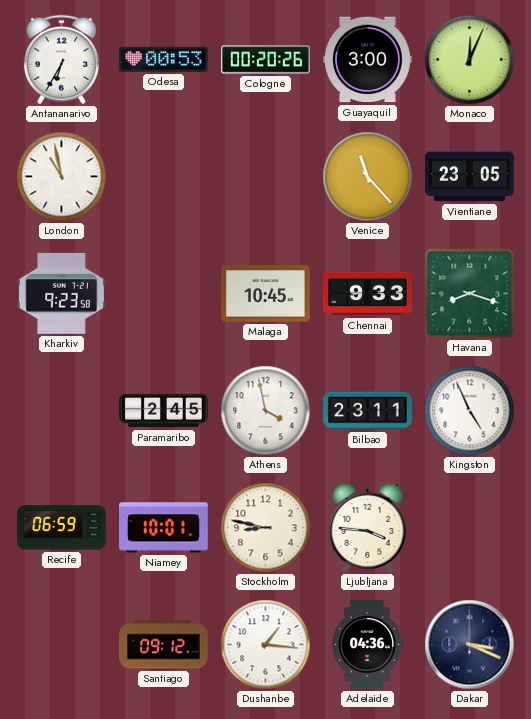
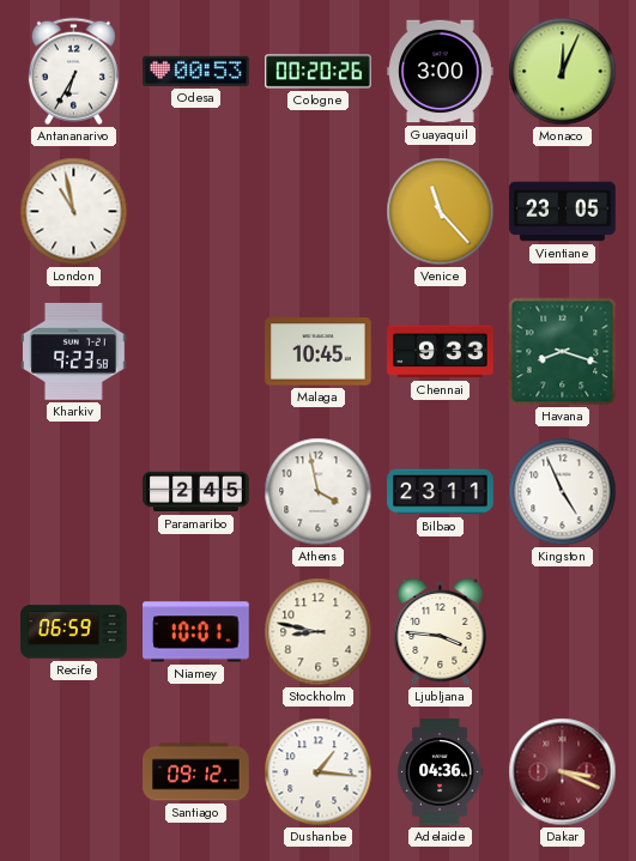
Dakar dial: navy -> burgundy (563, 772)
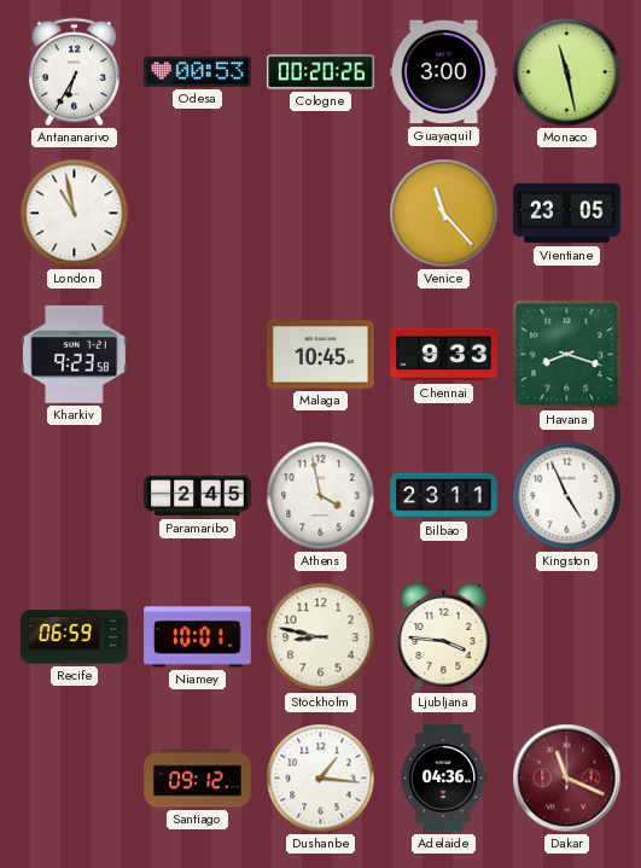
Monaco: 12:04 -> 11:28 (567, 72)
Dakar: 3:19 -> 11:19 (567, 779)
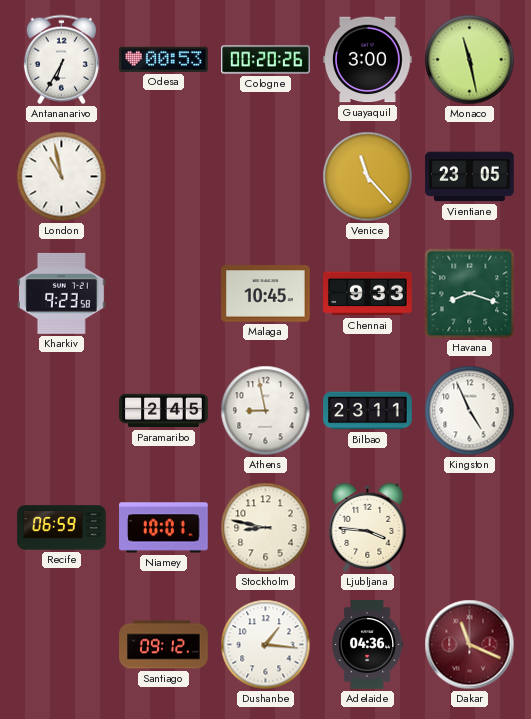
Athens: 3:58 -> 8:58 (266, 411)
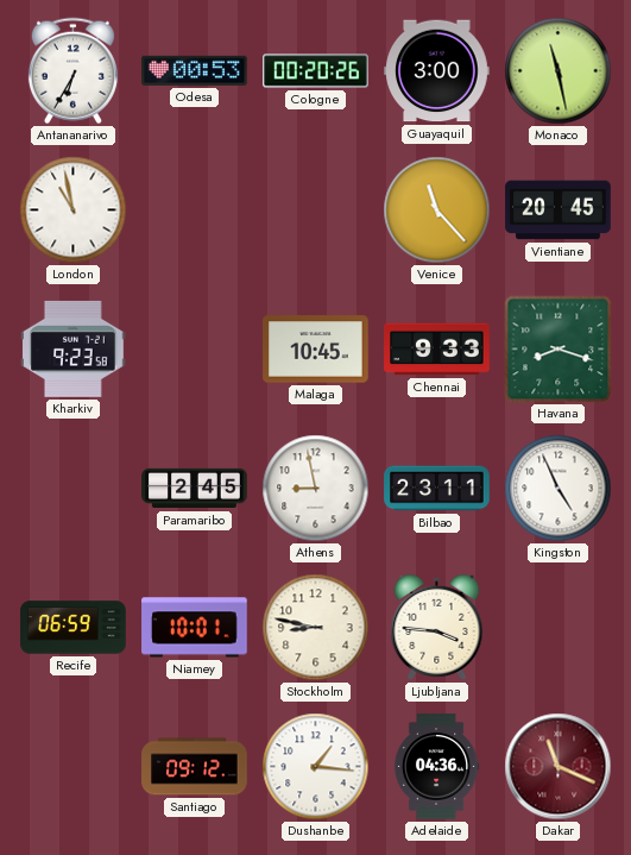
Vientiane: 23:05 -> 20:45 (559, 210)
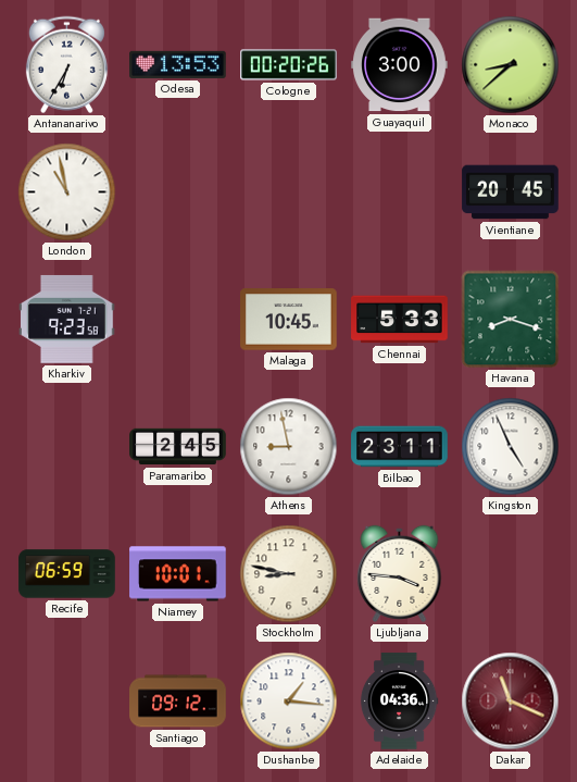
Odesa: 00:53 -> 13:53 (178, 64)
Monaco: 11:28 -> 8:38 (511, 65)
Venice: 11:23 -> none (437, 210)
Chennai: 9:33 -> 5:33 (400, 320)
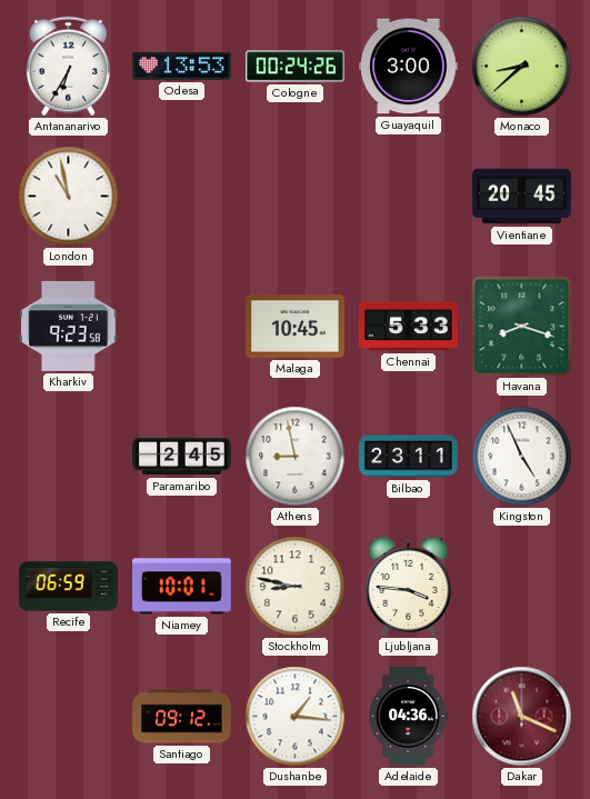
Cologne: 00:20 -> 00:24 (296, 67)
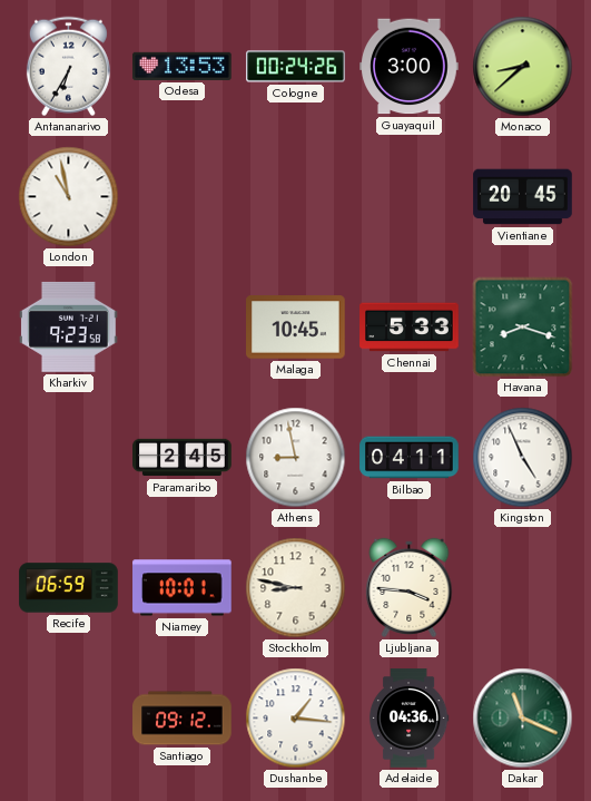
Bilbao: 23:11 -> 04:11 (410, 458)
Dakar dial: burgundy -> green (523, 719)
